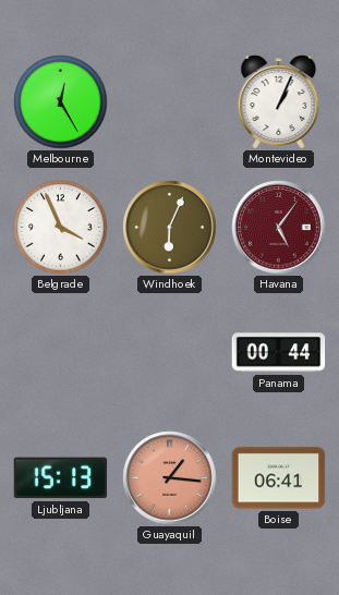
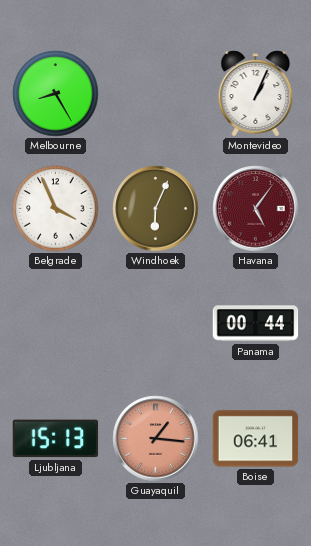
Melbourne: 12:25 -> 8:25 (56, 94)
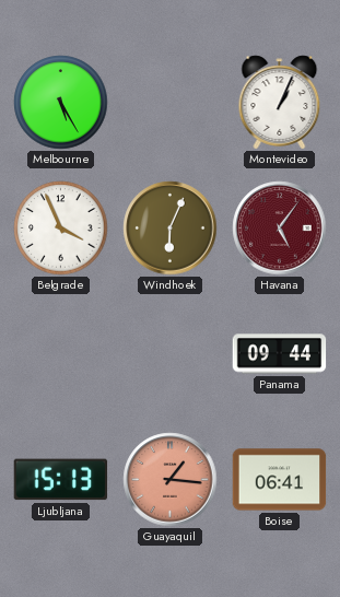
Melbourne: 8:25 -> 5:25 (61, 103)
Panama: 00:44 -> 09:44 (280, 354)
